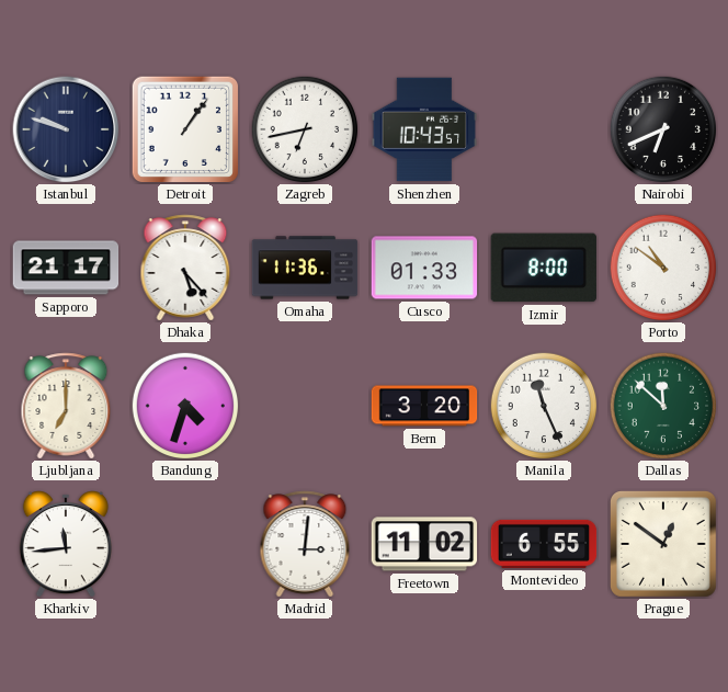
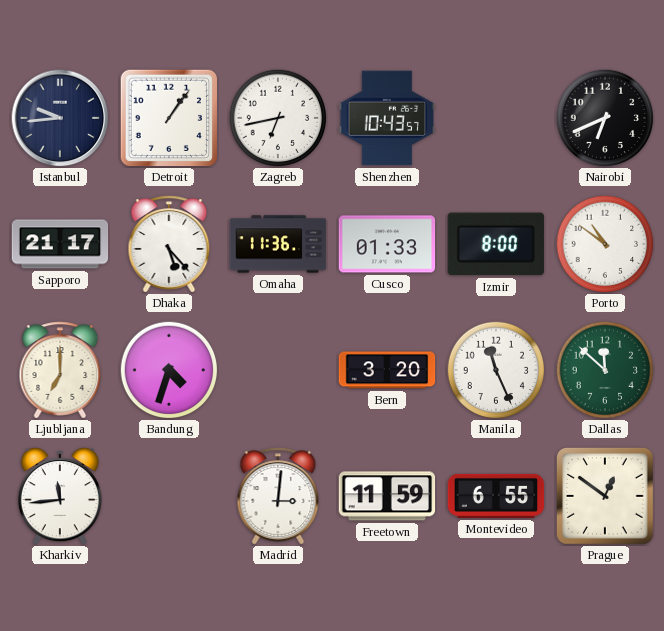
Istanbul: 9:48 -> 9:44 (60, 118)
Freetown: 11:02 -> 11:59 (387, 496)
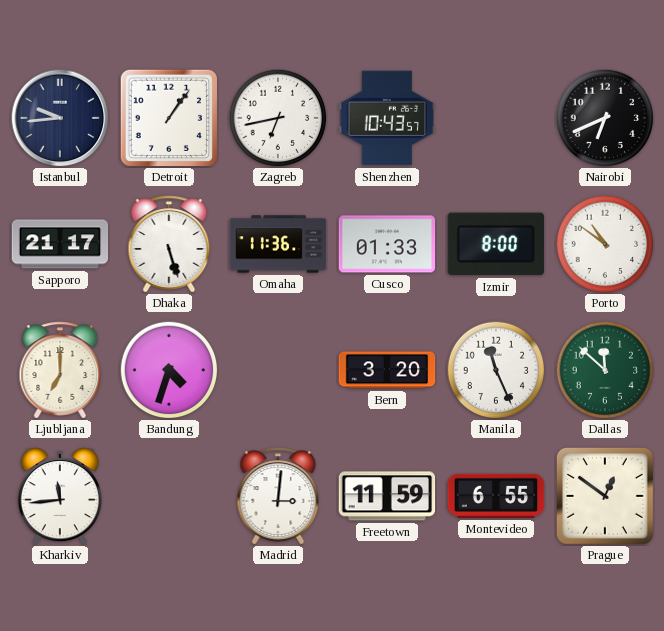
Dhaka: 5:23 -> 5:27 (169, 244)
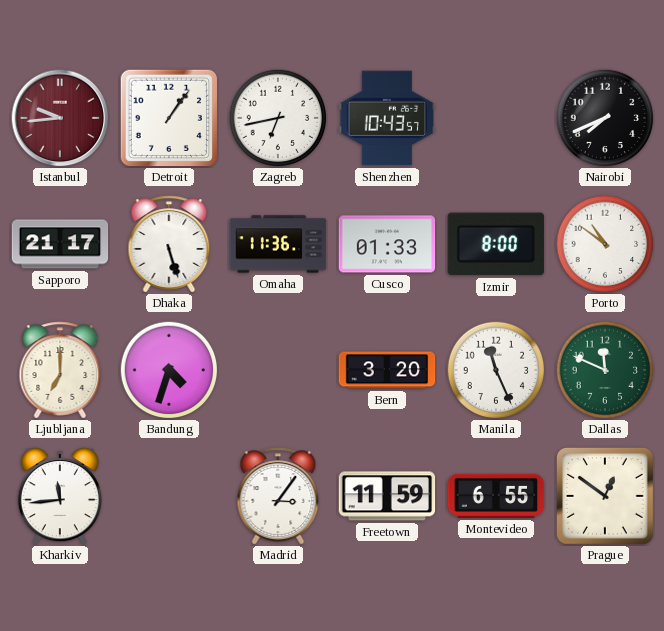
Istanbul dial: navy -> burgundy (60, 118)
Nairobi: 6:41 -> 7:41 (605, 118)
Dallas: 11:52 -> 11:49 (605, 370)
Madrid: 3:01 -> 3:06 (278, 496)
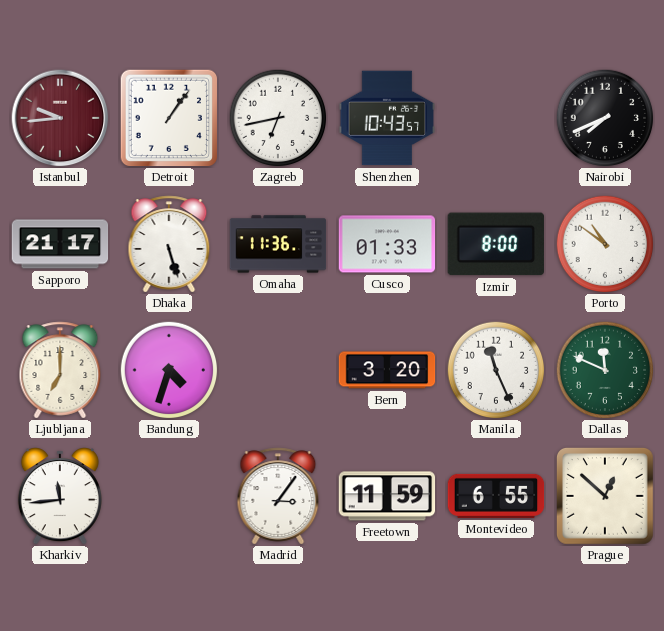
Prague: 12:51 -> 12:52 (606, 497)
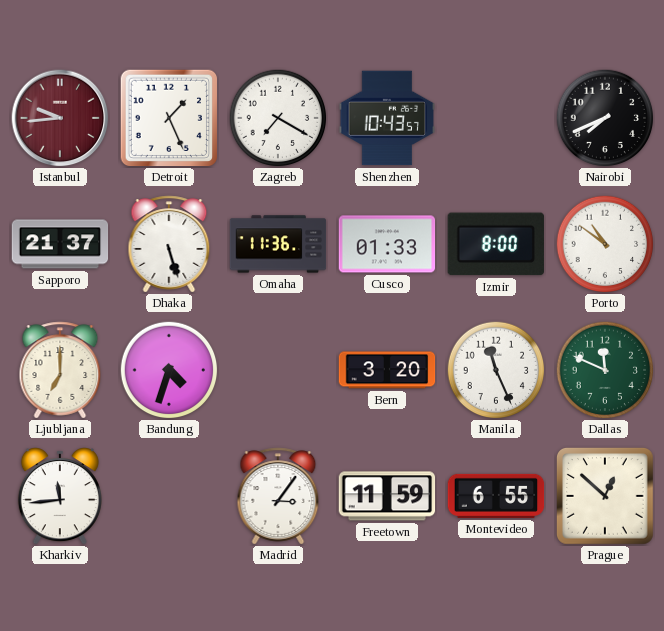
Detroit: 1:06 -> 1:26 (169, 118)
Zagreb: 6:43 -> 7:20 (278, 118)
Sapporo: 21:17 -> 21:37 (60, 244)
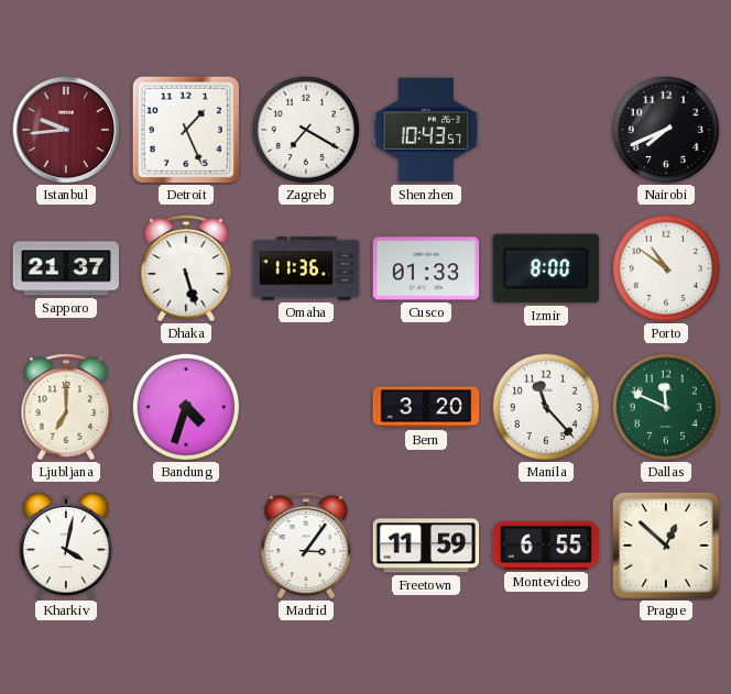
Manila: 11:26 -> 11:23 (546, 407)
Kharkiv: 11:44 -> 4:02 (66, 546)
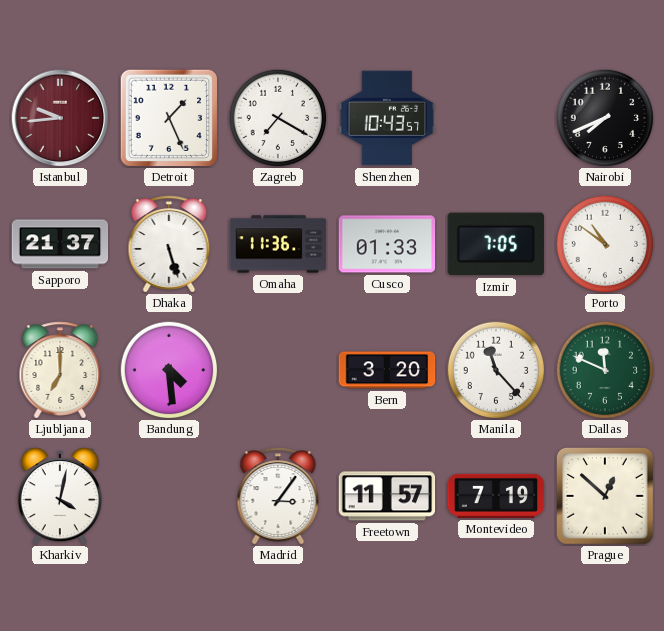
Izmir: 8:00 -> 7:05 (496, 244)
Bandung: 4:33 -> 4:29 (169, 370)
Freetown: 11:59 -> 11:57 (387, 496)
Montevideo: 6:55 -> 7:19 (496, 496)
